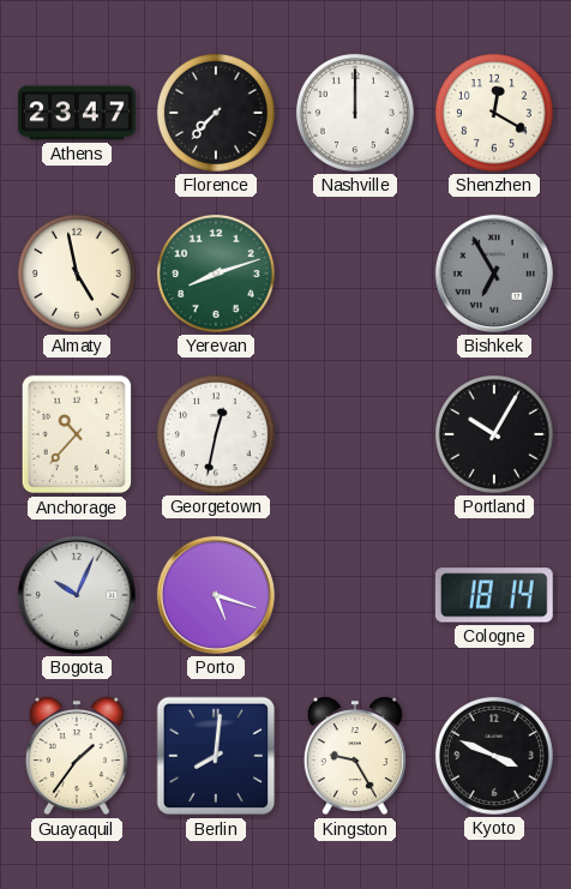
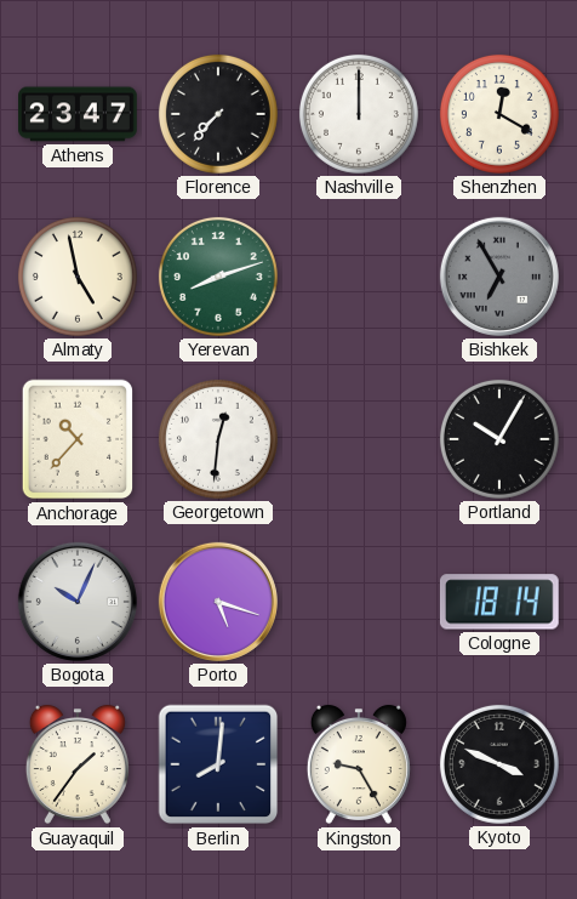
Georgetown: 12:32 -> 12:31 (218, 439)
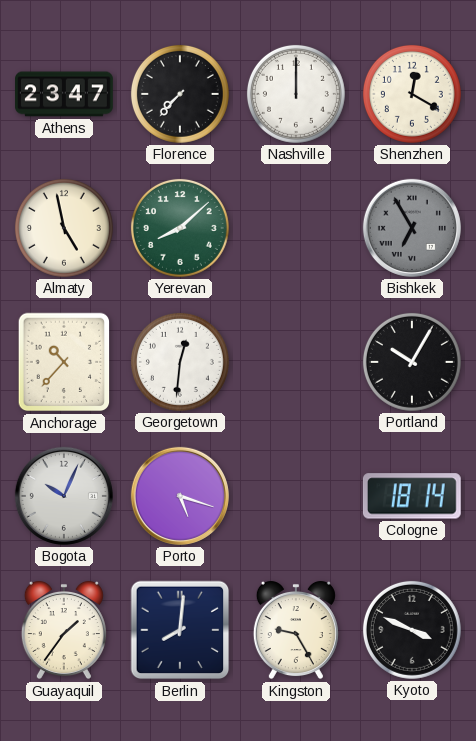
Yerevan: 8:12 -> 8:08 (180, 228)
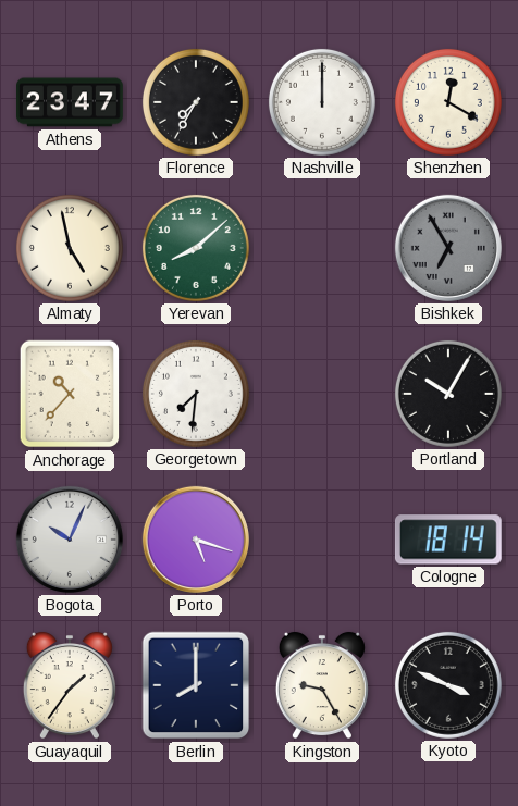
Florence: 7:37 -> 7:35 (196, 102)
Georgetown: 12:31 -> 7:31 (196, 394)
Berlin: 8:01 -> 8:00 (196, 685)
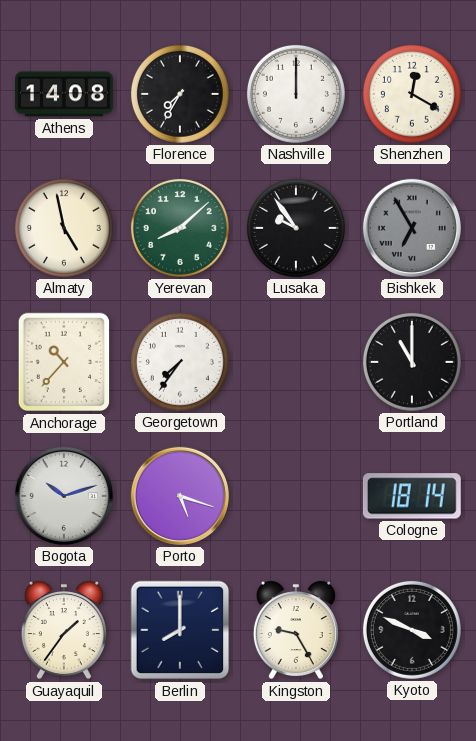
Athens: 23:47 -> 14:08 (65, 94)
Lusaka: none -> 9:54 (296, 228)
Georgetown: 7:31 -> 7:36 (180, 362)
Portland: 10:05 -> 11:00 (412, 362)
Bogota: 10:04 -> 10:12 (64, 496)
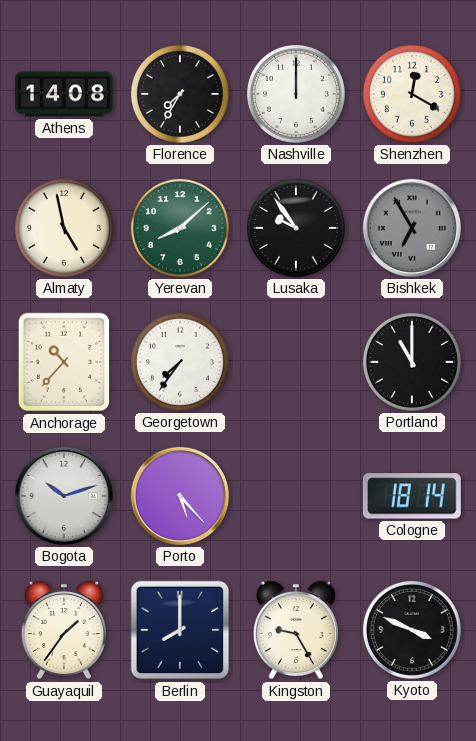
Porto: 5:18 -> 5:23 (180, 496)
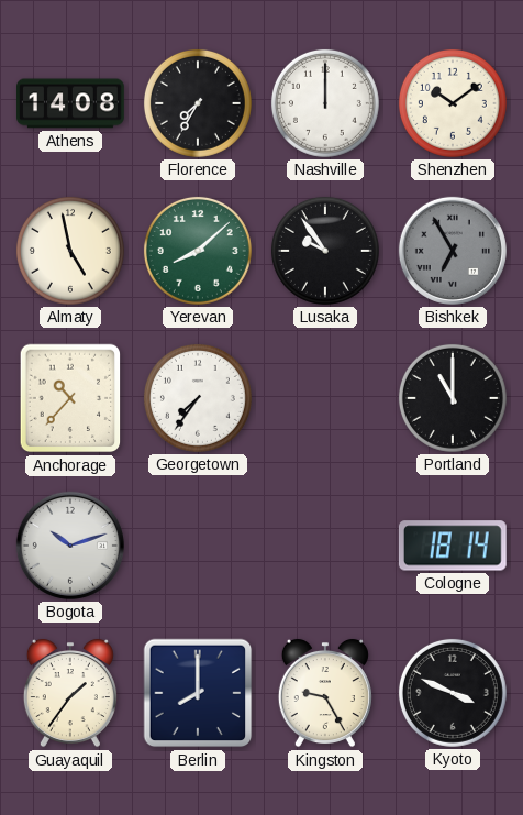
Shenzhen: 12:20 -> 10:09 (453, 103)
Porto: 5:23 -> none (180, 496)
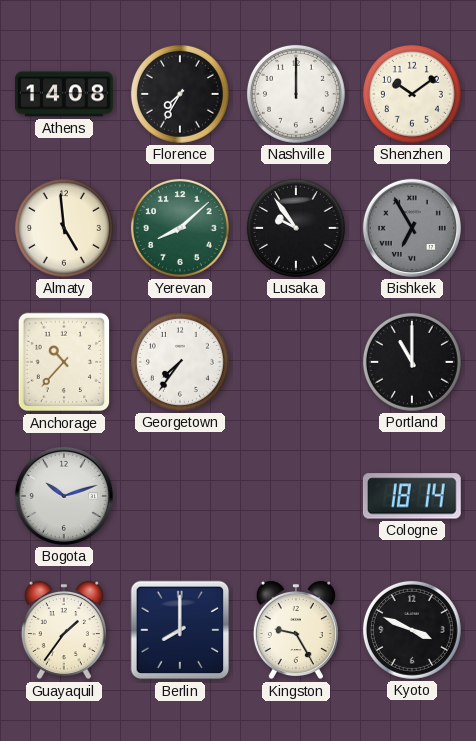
Almaty: 4:58 -> 4:59 (64, 228)
